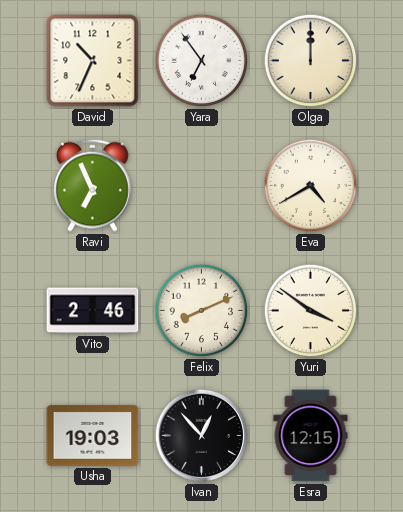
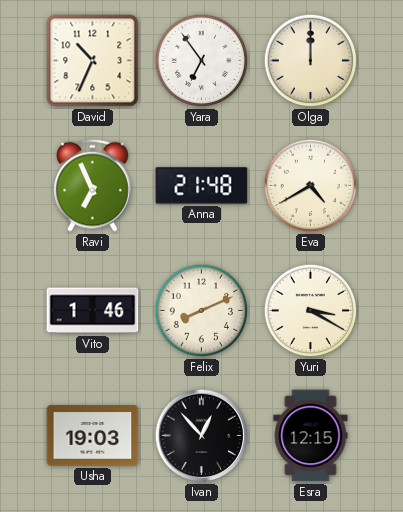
Anna: none -> 21:48 (202, 186)
Vito: 2:46 -> 1:46 (93, 311)
Yuri: 3:51 -> 3:20 (311, 311)
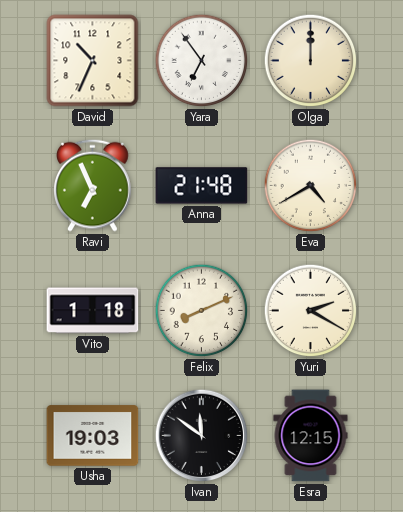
Vito: 1:46 -> 1:18 (93, 311)
Yuri: 3:20 -> 2:20 (311, 311)
Ivan: 12:53 -> 11:51 (202, 436)
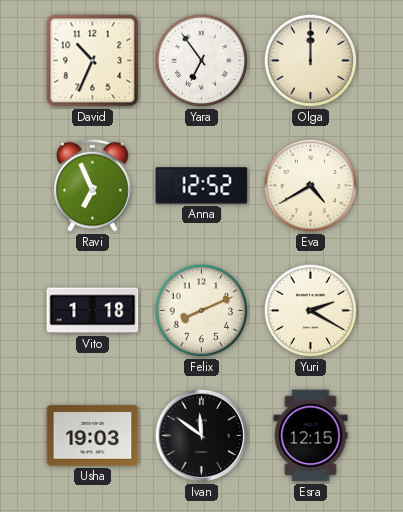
Anna: 21:48 -> 12:52 (202, 186)
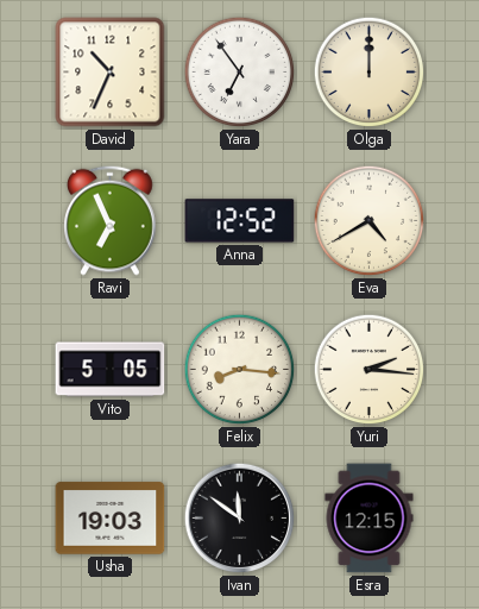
Vito: 1:18 -> 5:05 (111, 370)
Felix: 8:11 -> 8:16 (240, 370)
Yuri: 2:20 -> 2:16 (370, 370)
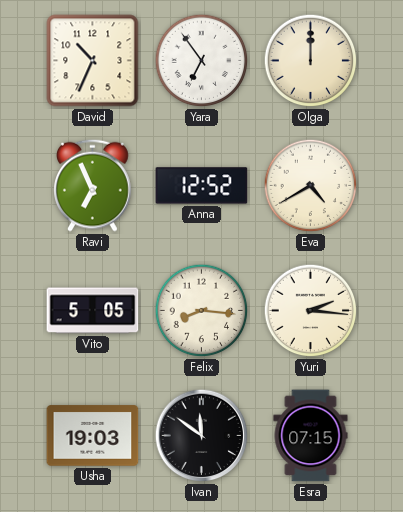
Esra: 12:15 -> 07:15 (311, 436)
